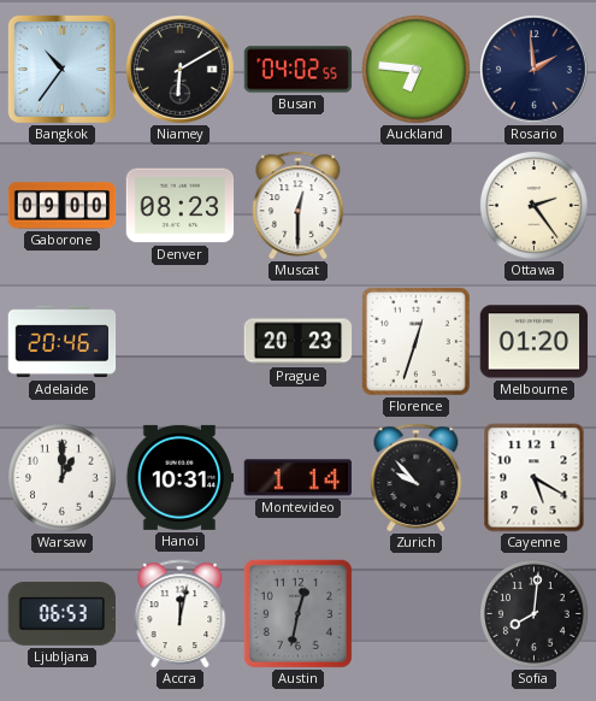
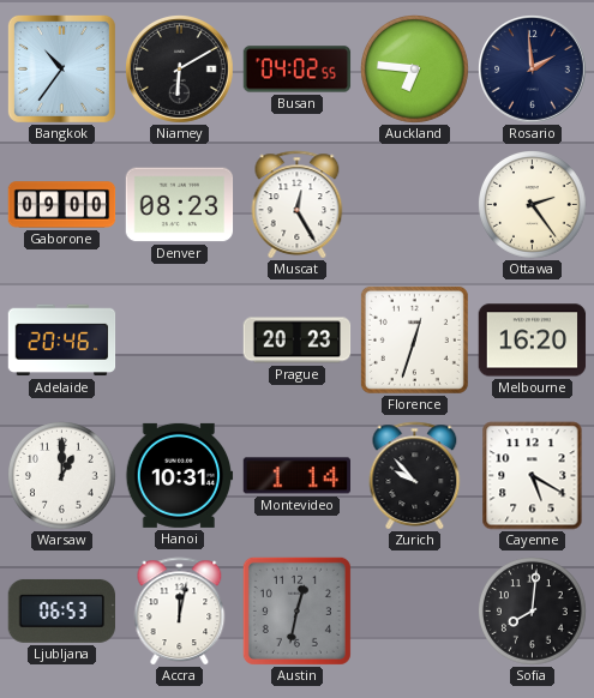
Muscat: 12:30 -> 12:25 (298, 205)
Melbourne: 01:20 -> 16:20 (533, 341)
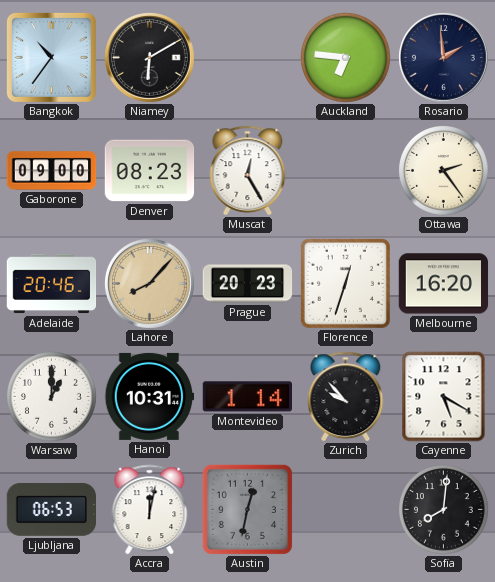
Busan: 04:02 -> none (298, 70)
Lahore: none -> 8:07 (150, 284)
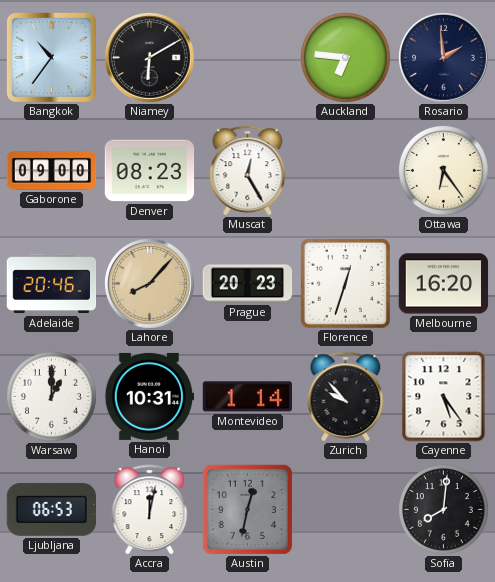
Ottawa: 2:24 -> 6:24 (444, 171)
Cayenne: 5:20 -> 5:24 (444, 397)
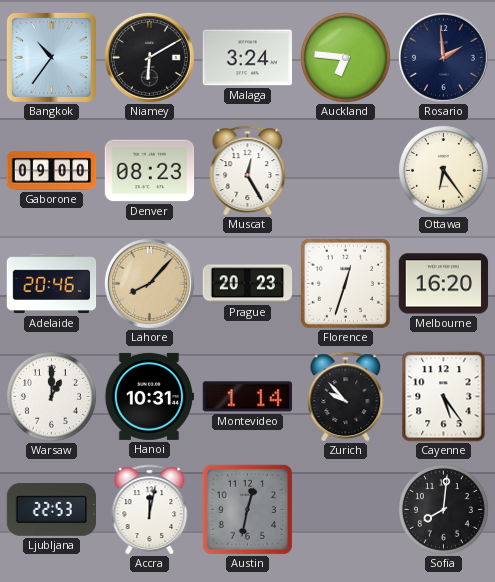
Malaga: none -> 3:24 (247, 58)
Ljubljana: 06:53 -> 22:53 (51, 509)
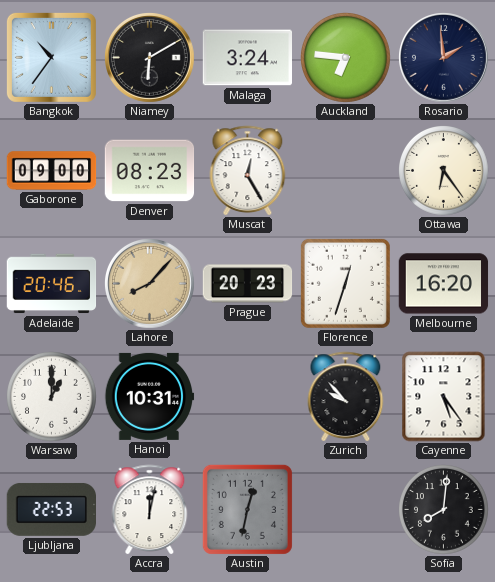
Montevideo: 1:14 -> none (247, 397)
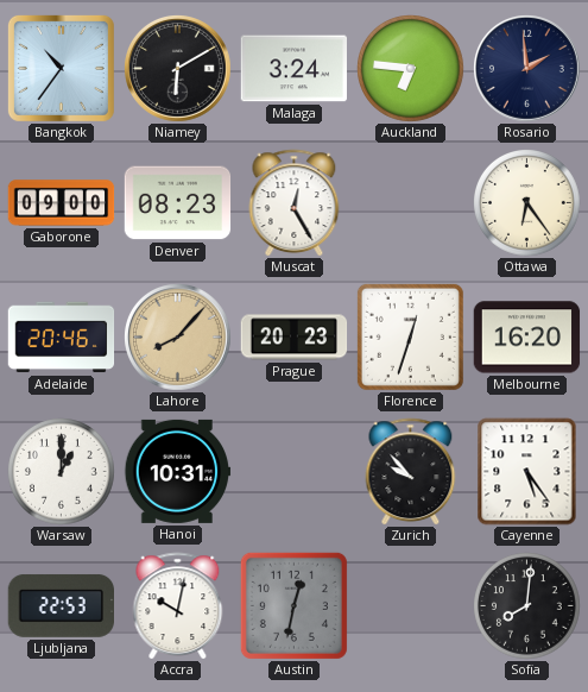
Accra: 12:02 -> 10:02 (178, 606)
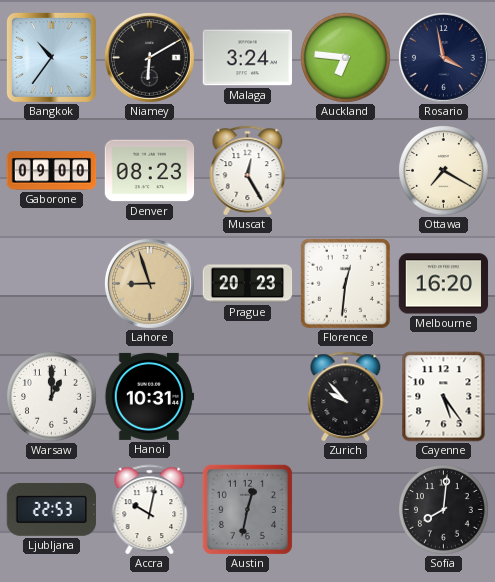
Rosario: 1:59 -> 3:58 (444, 58)
Ottawa: 6:24 -> 7:20 (444, 171)
Adelaide: 20:46 -> none (62, 338)
Lahore: 8:07 -> 8:57 (150, 284)
Florence: 12:33 -> 12:31 (345, 283)
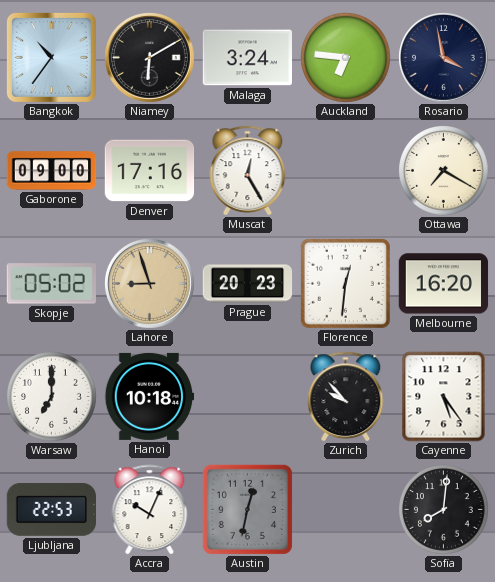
Denver: 08:23 -> 17:16 (150, 171)
Skopje: none -> 05:02 (51, 284)
Warsaw: 1:00 -> 7:00 (52, 397)
Hanoi: 10:31 -> 10:18 (150, 396)
Accra: 10:02 -> 10:04 (150, 510)
